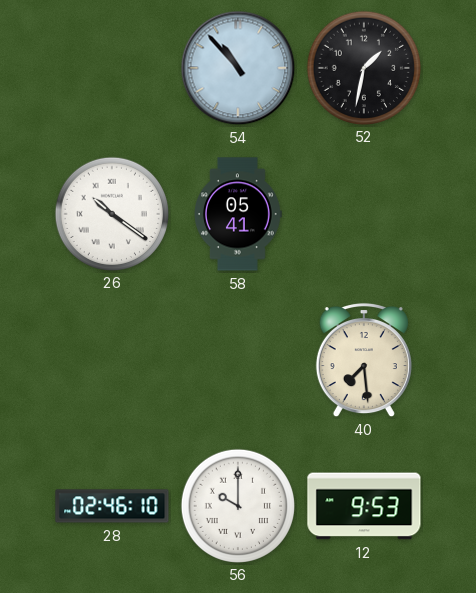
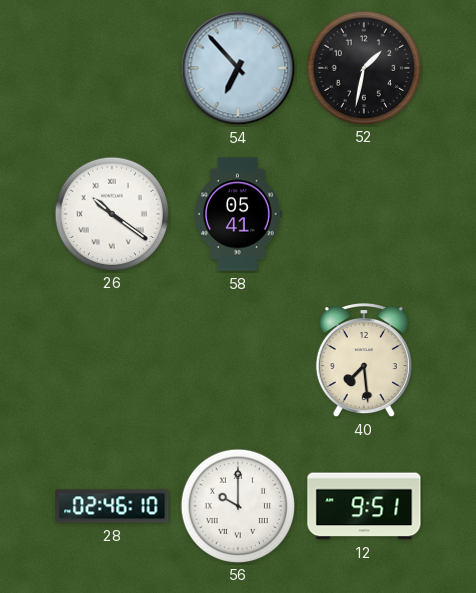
54: 10:53 -> 6:53 (238, 68)
12: 9:53 -> 9:51 (364, 506)
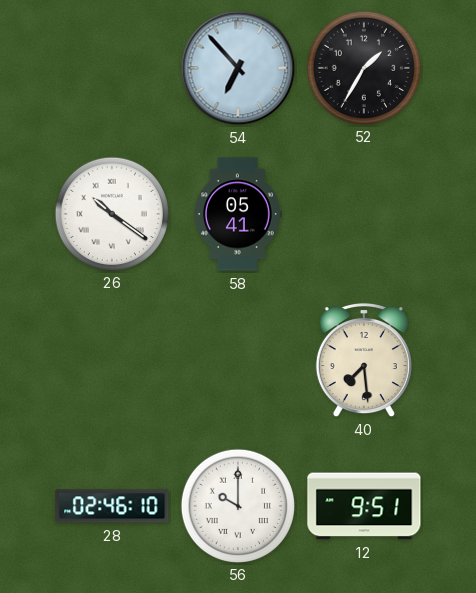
52: 1:32 -> 1:35 (363, 67)
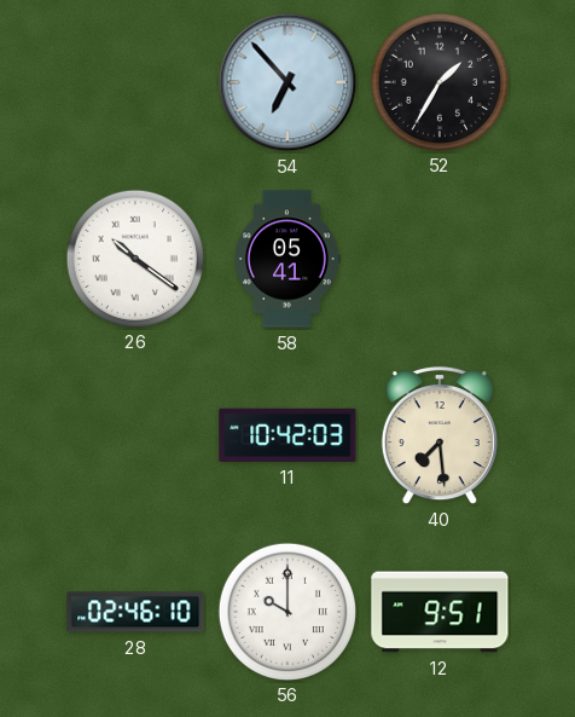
11: none -> 10:42 (287, 435)
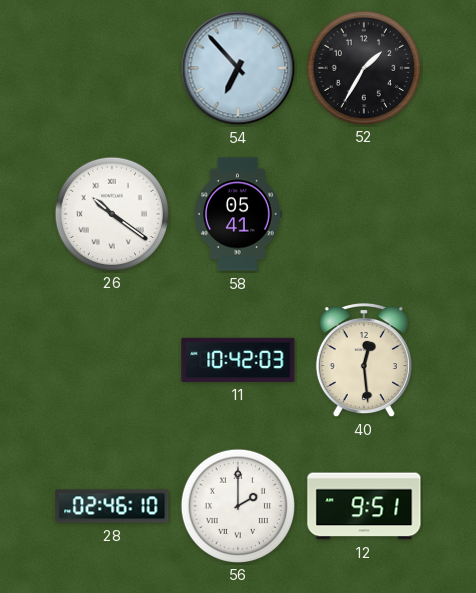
40: 7:29 -> 12:29 (364, 360)
56: 10:00 -> 2:00 (237, 505)
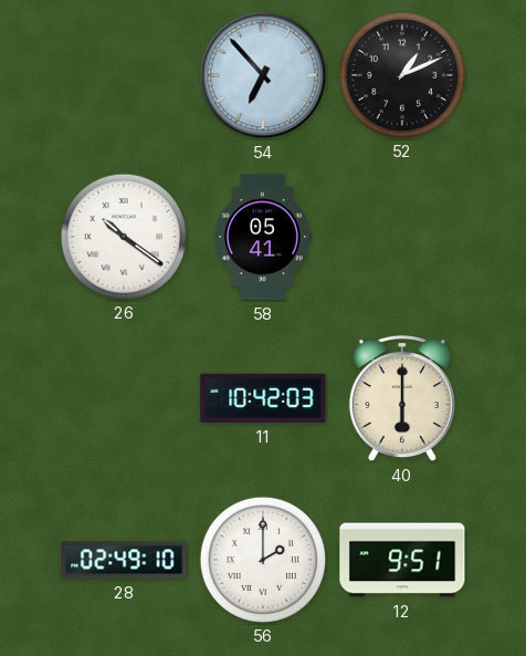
52: 1:35 -> 1:11 (401, 74)
40: 12:29 -> 6:00 (402, 398)
28: 02:46 -> 02:49 (124, 560)
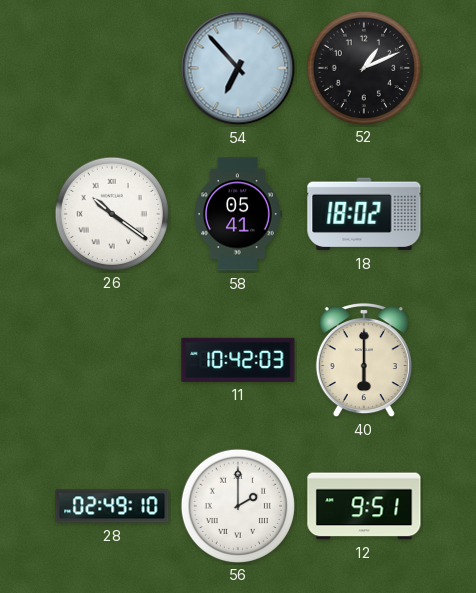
18: none -> 18:02 (364, 214)
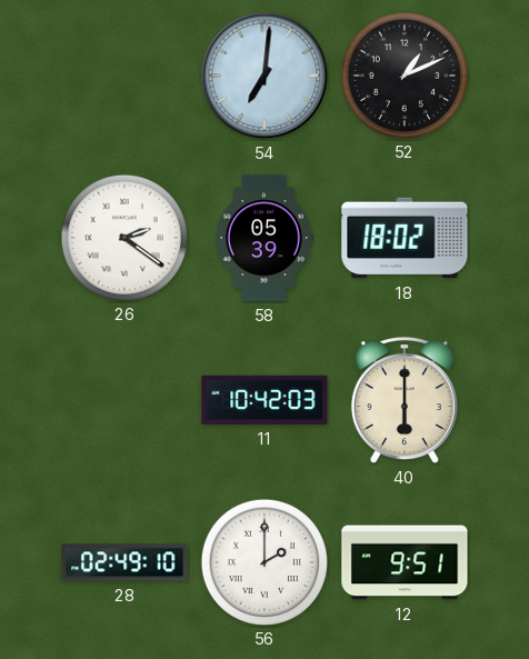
54: 6:53 -> 7:01 (264, 76)
26: 10:21 -> 2:21 (123, 237)
58: 05:41 -> 05:39 (264, 238)
